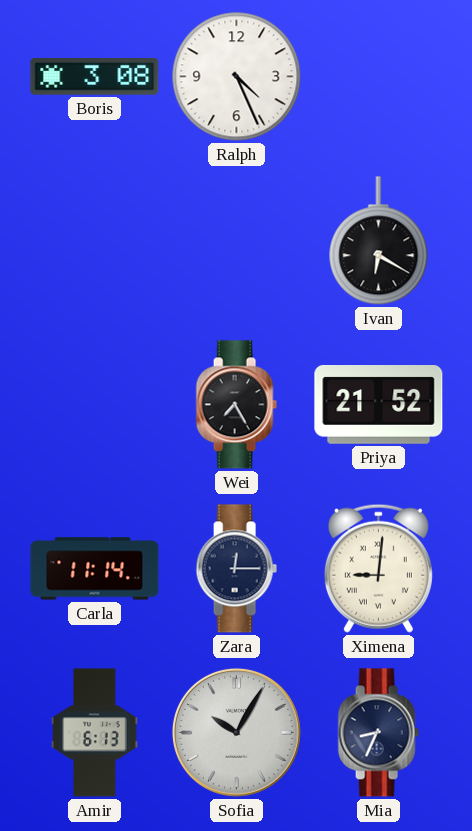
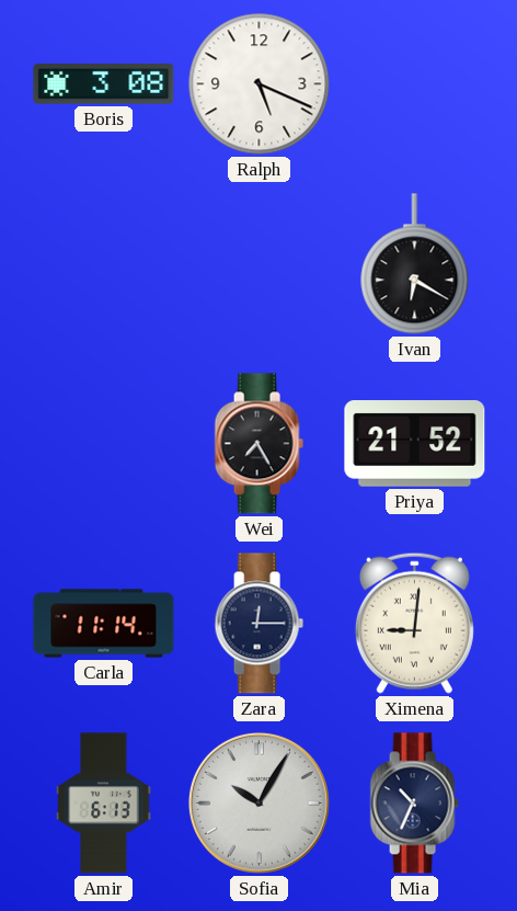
Ralph: 4:26 -> 5:19 (260, 84)
Mia: 8:34 -> 10:34 (414, 804)
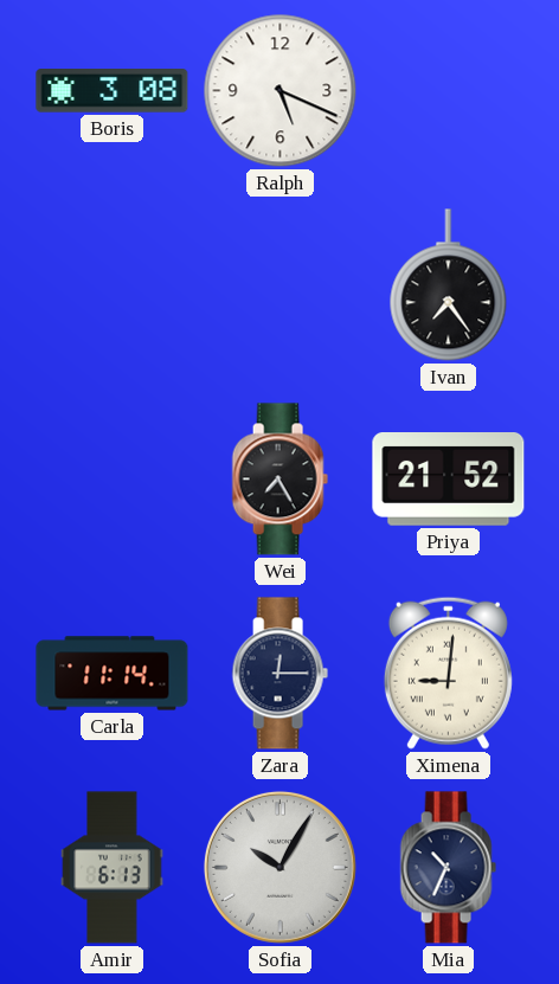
Ivan: 6:20 -> 7:24 (449, 285)
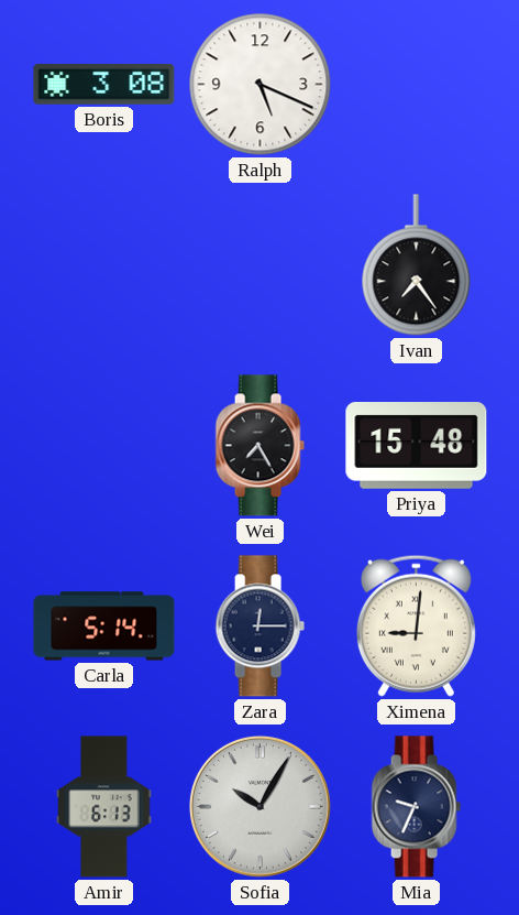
Priya: 21:52 -> 15:48 (417, 446)
Carla: 11:14 -> 5:14 (104, 627)
Mia: 10:34 -> 9:34 (416, 807)
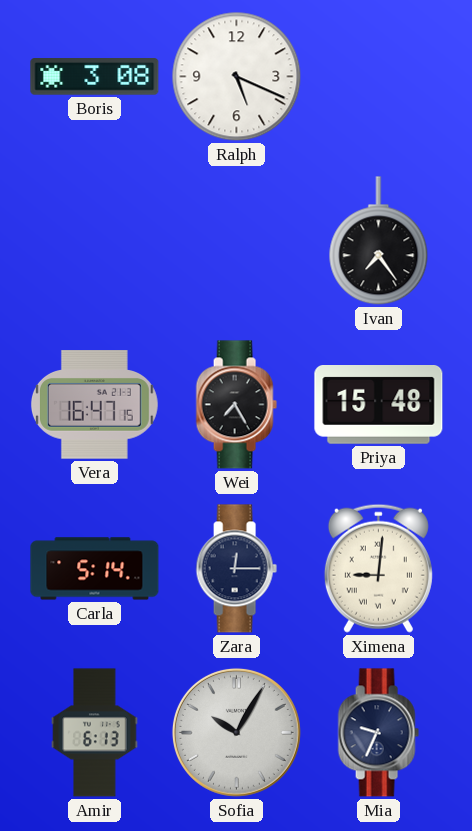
Vera: none -> 16:47 (94, 405)
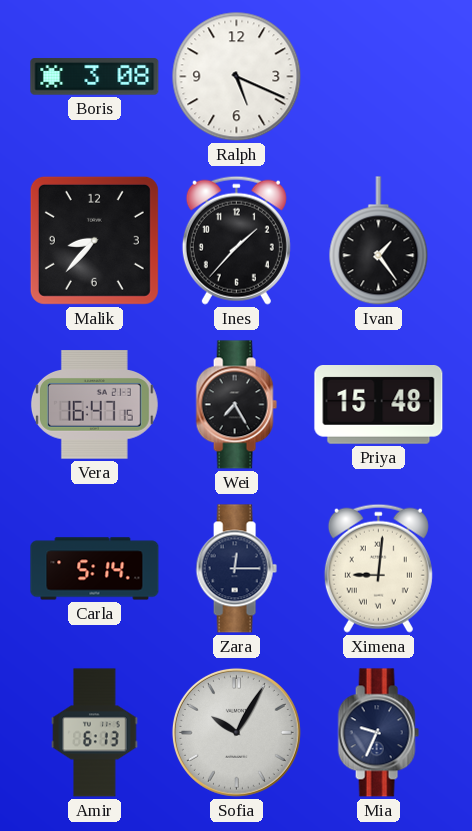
Malik: none -> 8:37 (94, 240)
Ines: none -> 1:37 (236, 240)
Ivan: 7:24 -> 1:24 (379, 241)
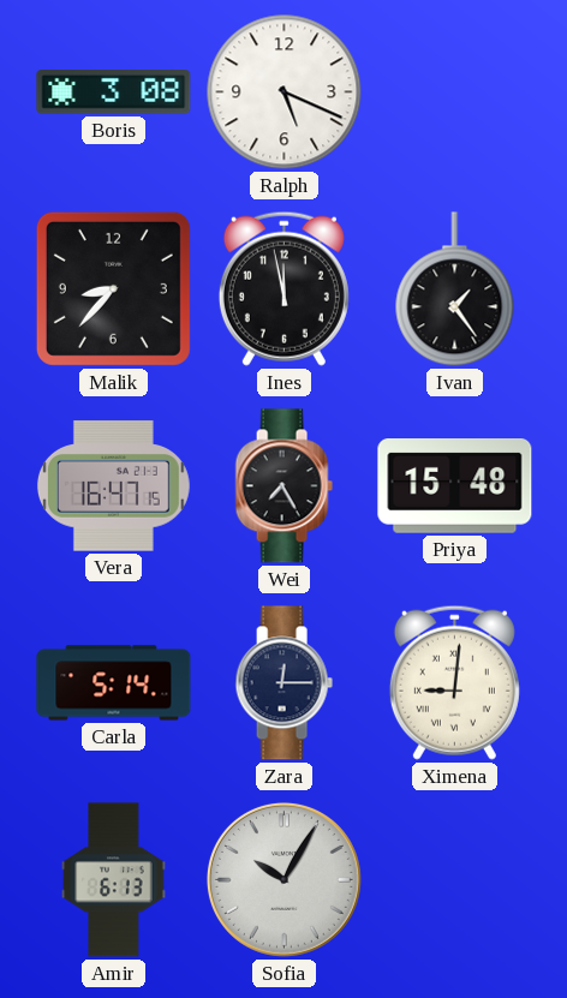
Ines: 1:37 -> 11:58 (283, 288)
Mia: 9:34 -> none (378, 733)
